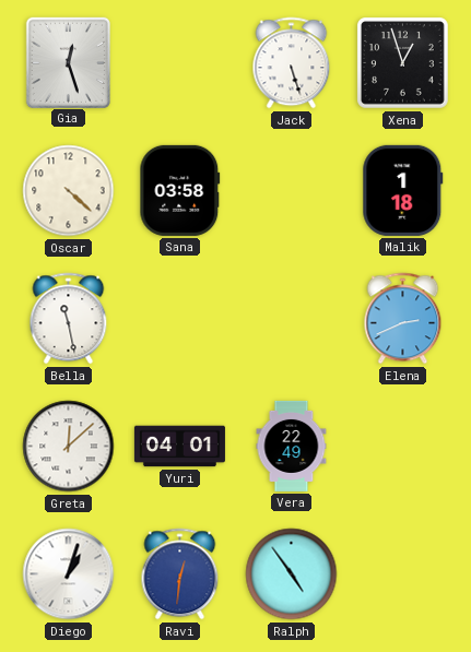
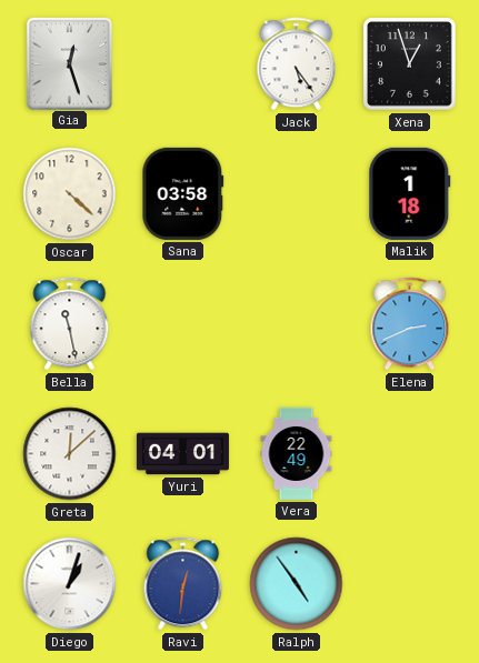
Jack: 5:27 -> 5:24 (297, 64)
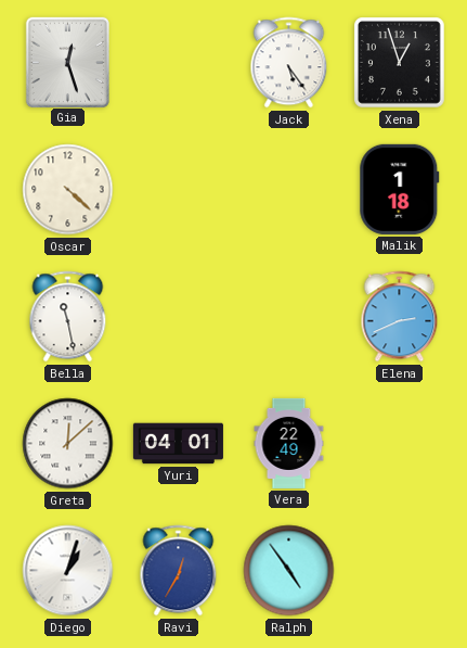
Sana: 03:58 -> none (183, 193)
Ravi: 12:31 -> 12:35 (179, 571)
